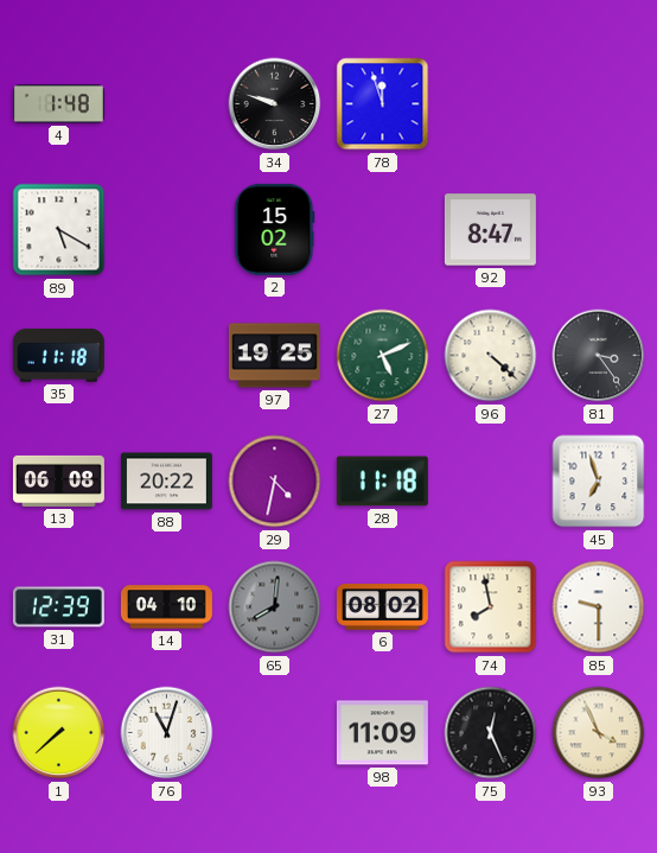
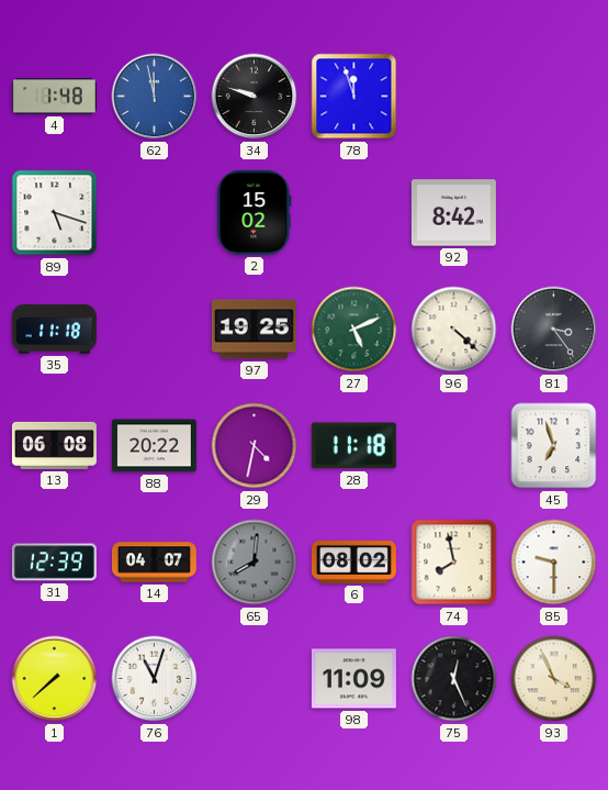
62: none -> 11:58 (155, 97)
89: 5:20 -> 5:18 (55, 213)
92: 8:47 -> 8:42 (453, 213)
14: 04:10 -> 04:07 (154, 563)
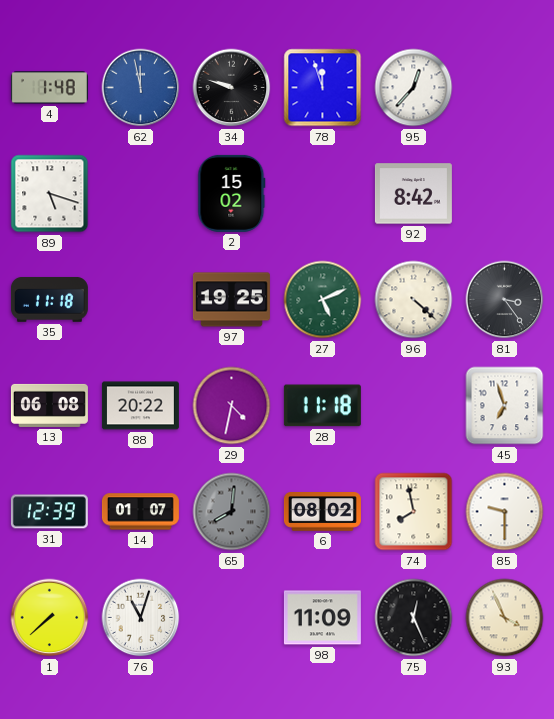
95: none -> 12:37 (414, 88)
14: 04:07 -> 01:07 (140, 512)
